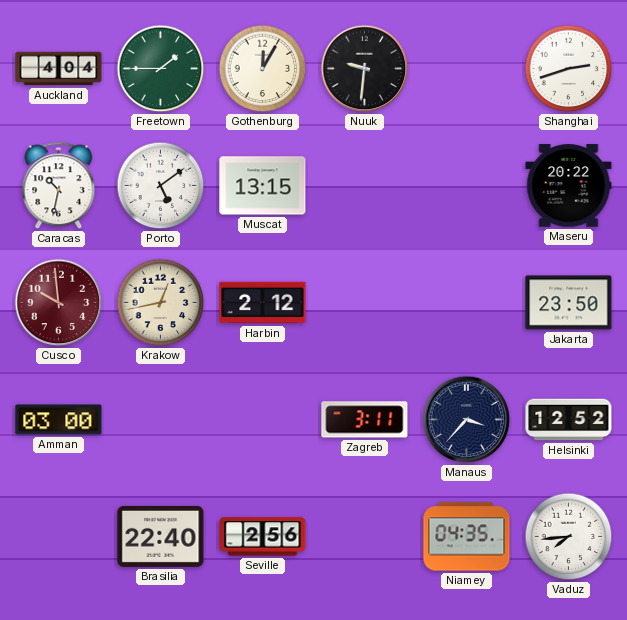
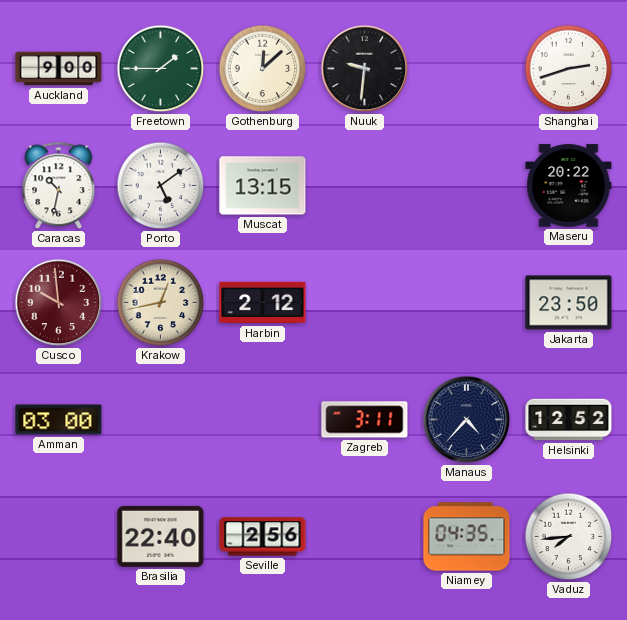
Auckland: 4:04 -> 9:00 (59, 69)
Gothenburg: 12:05 -> 12:08 (263, 69)
Manaus: 3:37 -> 4:37 (467, 420)
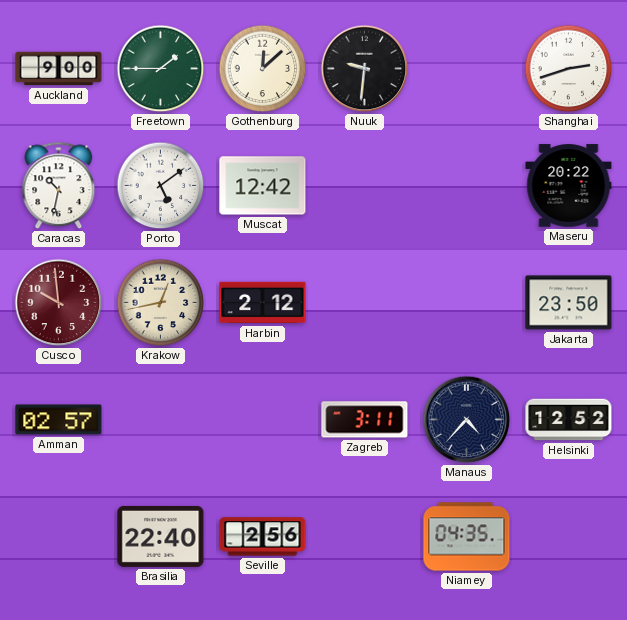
Muscat: 13:15 -> 12:42 (263, 186)
Amman: 03:00 -> 02:57 (59, 420)
Vaduz: 7:44 -> none (569, 537)
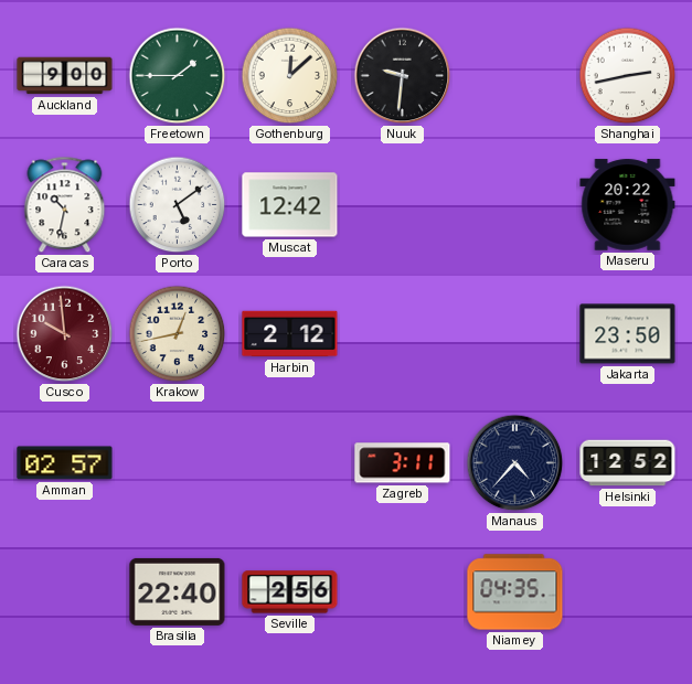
Shanghai: 2:42 -> 2:43 (628, 76)
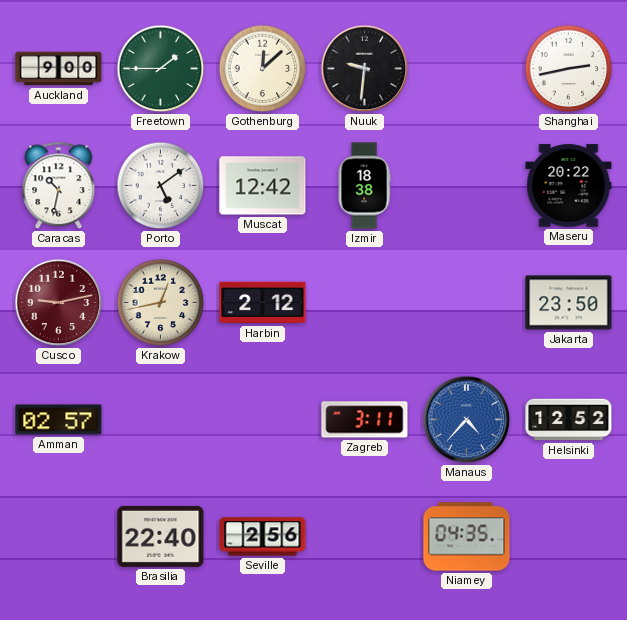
Izmir: none -> 18:38 (364, 186)
Cusco: 9:59 -> 9:13 (59, 303)
Manaus dial: navy -> blue (467, 420)
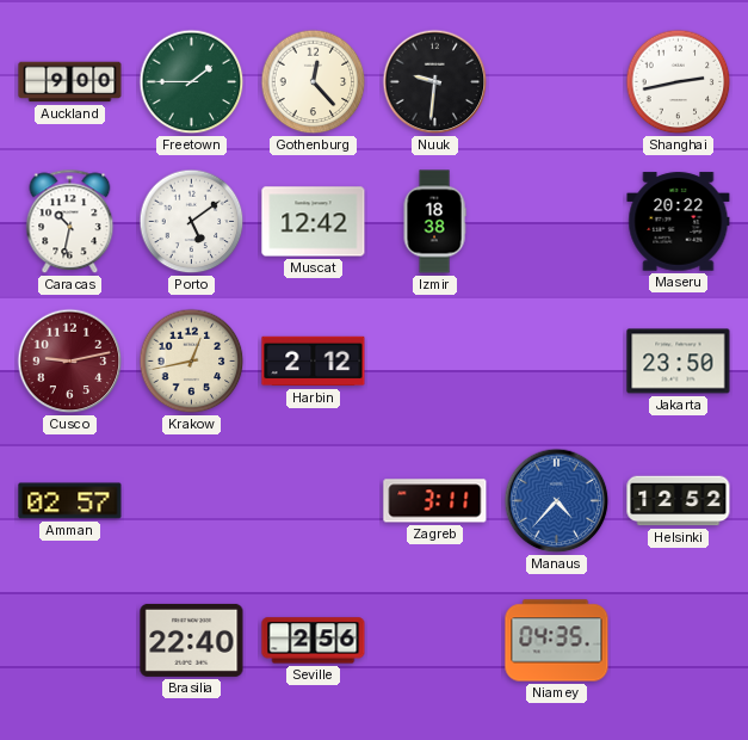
Gothenburg: 12:08 -> 12:23 (314, 82)
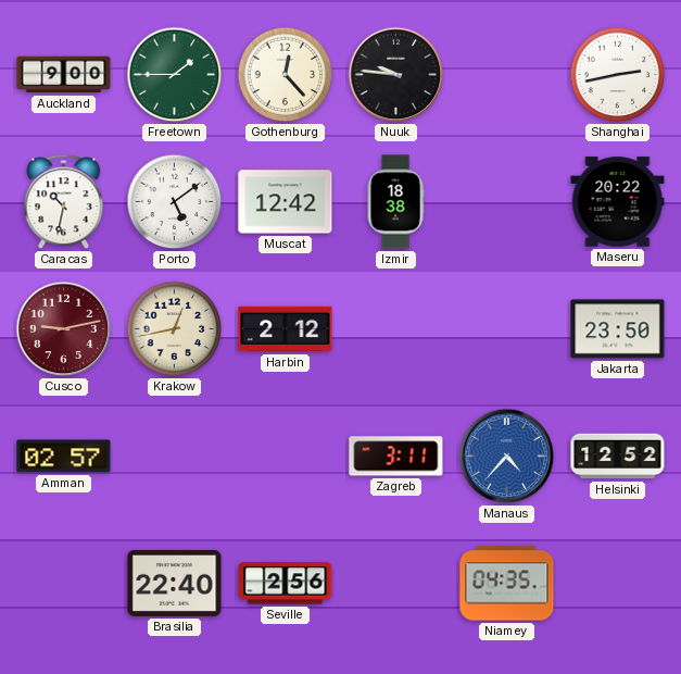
Nuuk: 9:31 -> 9:46 (396, 75)
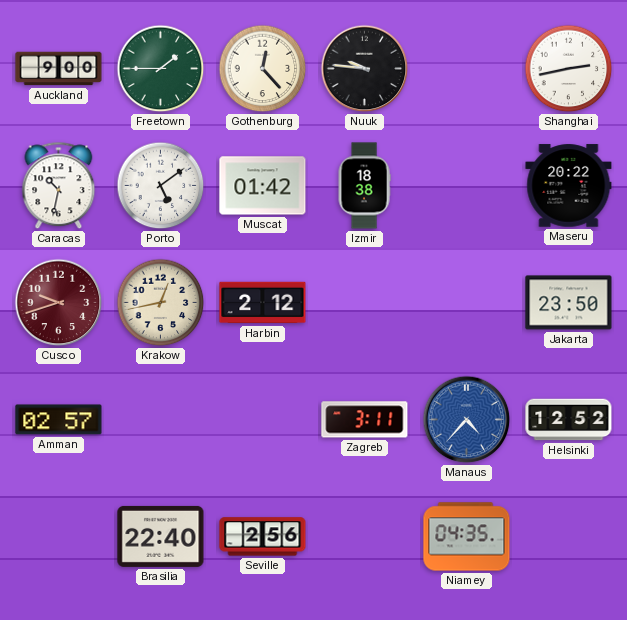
Muscat: 12:42 -> 01:42 (263, 186)
Cusco: 9:13 -> 9:42 (59, 303)
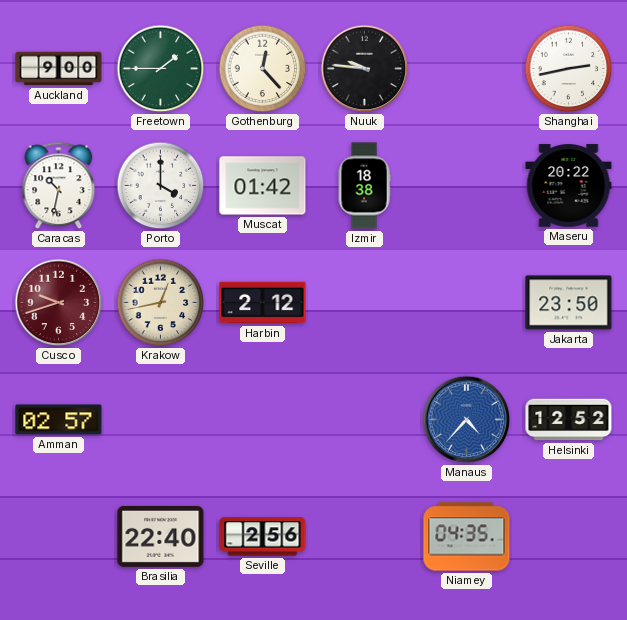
Porto: 5:09 -> 4:00 (161, 186)
Zagreb: 3:11 -> none (365, 420)
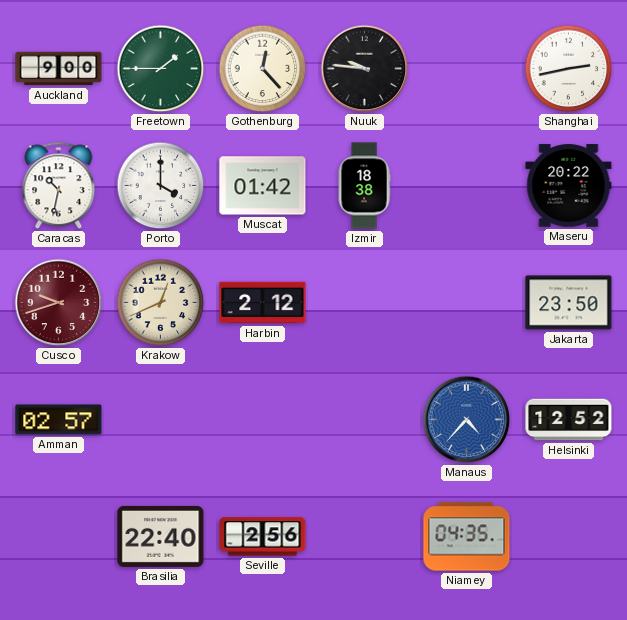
Krakow: 12:43 -> 12:41 (161, 303)
